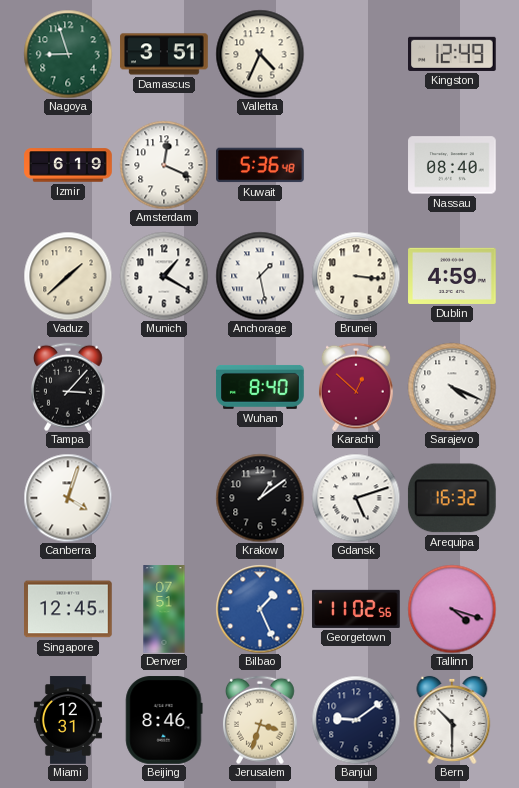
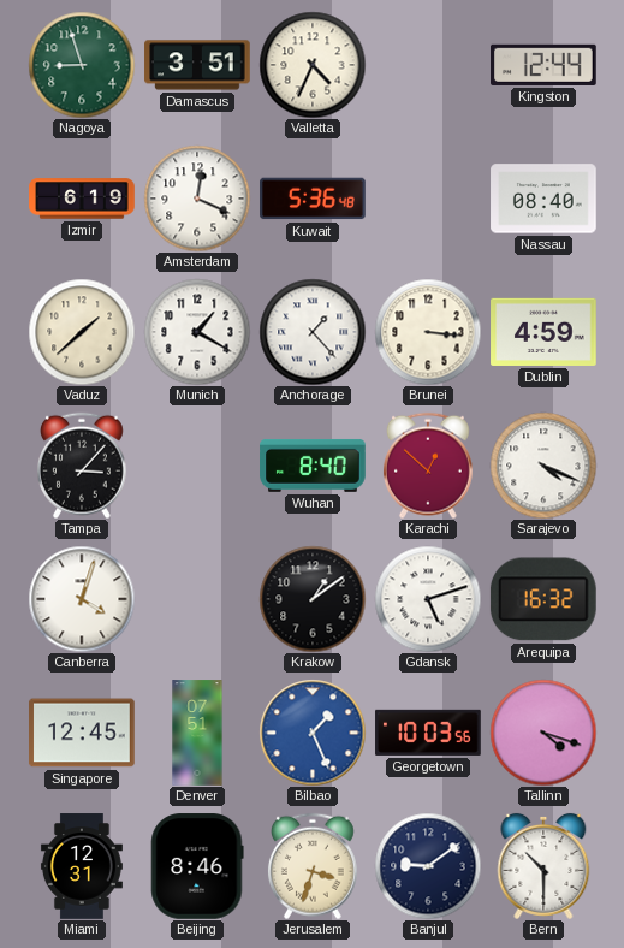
Kingston: 12:49 -> 12:44 (545, 65)
Anchorage: 1:28 -> 1:23 (313, 332)
Georgetown: 11:02 -> 10:03 (428, 733)
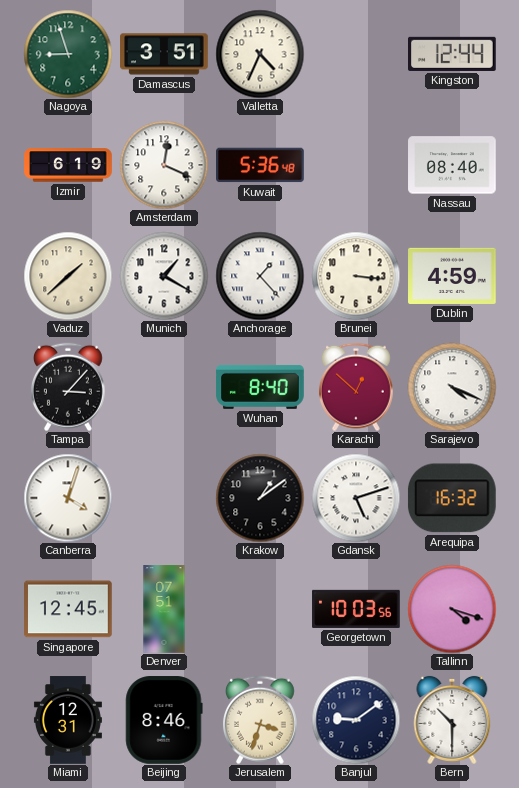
Bilbao: 1:26 -> none (313, 733)
